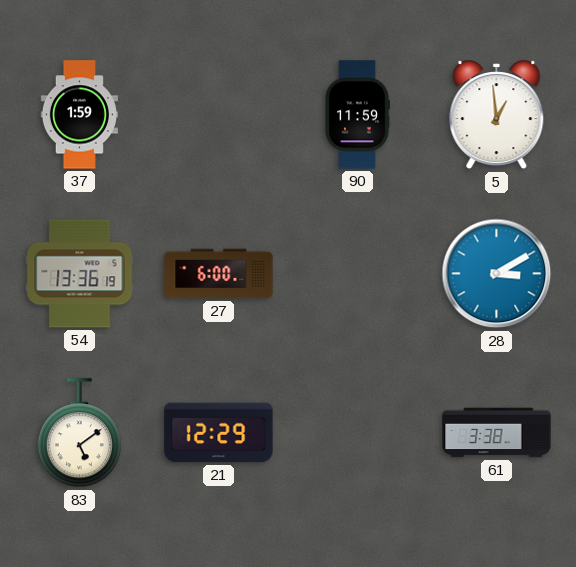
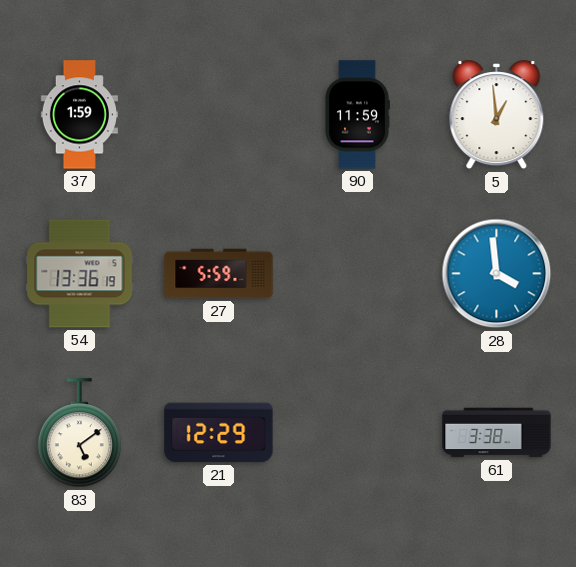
27: 6:00 -> 5:59 (219, 274)
28: 3:10 -> 3:59 (497, 274)
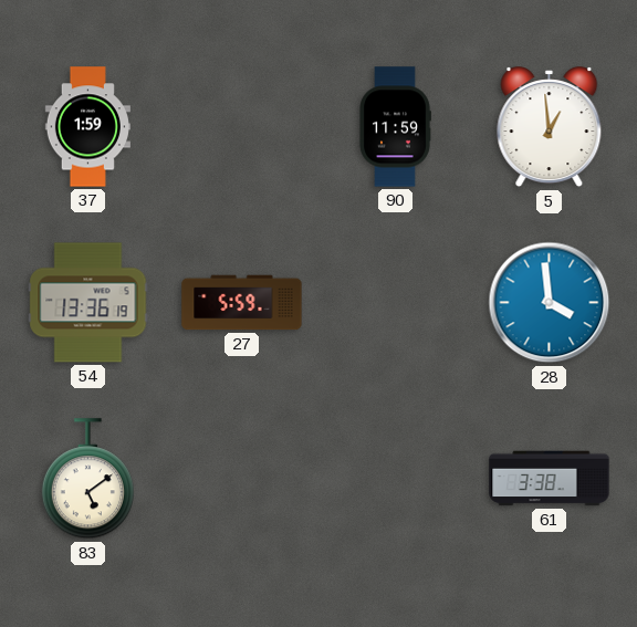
21: 12:29 -> none (219, 433)
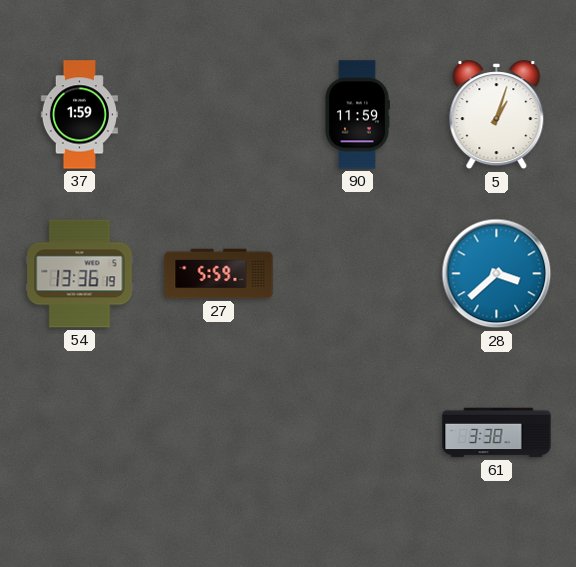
5: 12:59 -> 1:03 (497, 115)
28: 3:59 -> 3:38 (497, 274)
83: 5:09 -> none (87, 479)
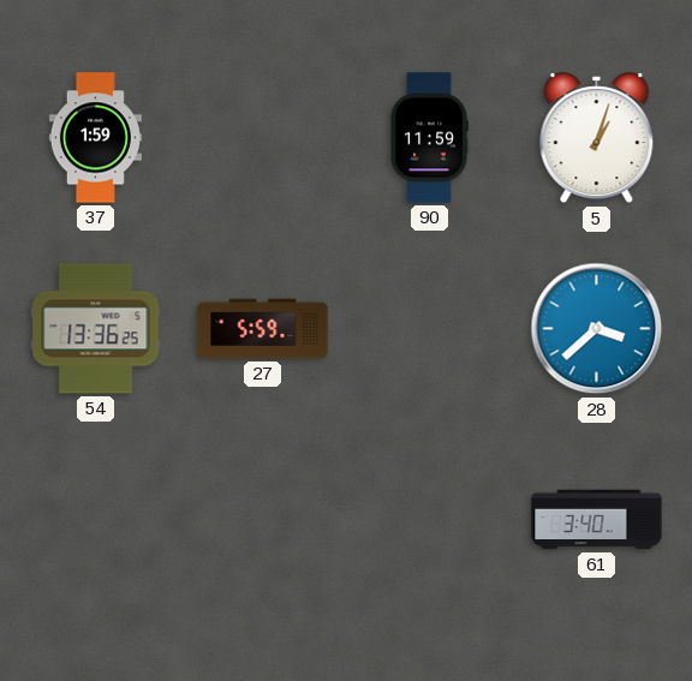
54: 13:36:19 -> 13:36:25 (96, 329)
61: 3:38 -> 3:40 (597, 520)
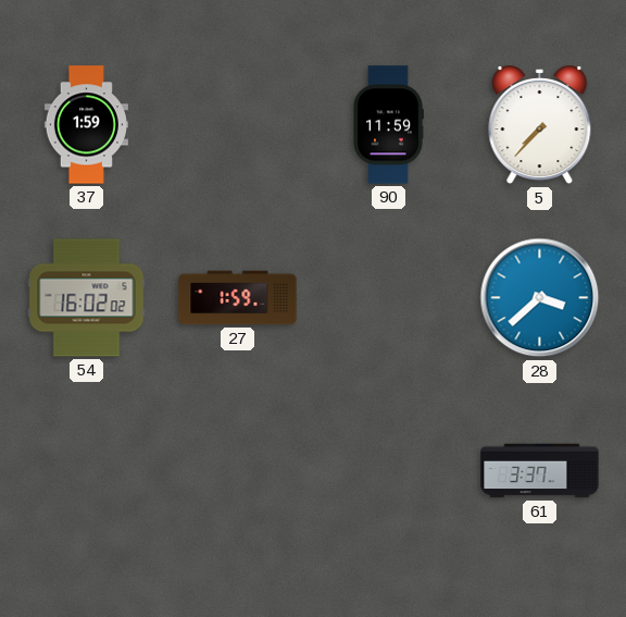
5: 1:03 -> 7:37 (540, 125)
54: 13:36 -> 16:02 (87, 298)
27: 5:59 -> 1:59 (238, 298)
61: 3:40 -> 3:37 (540, 471)
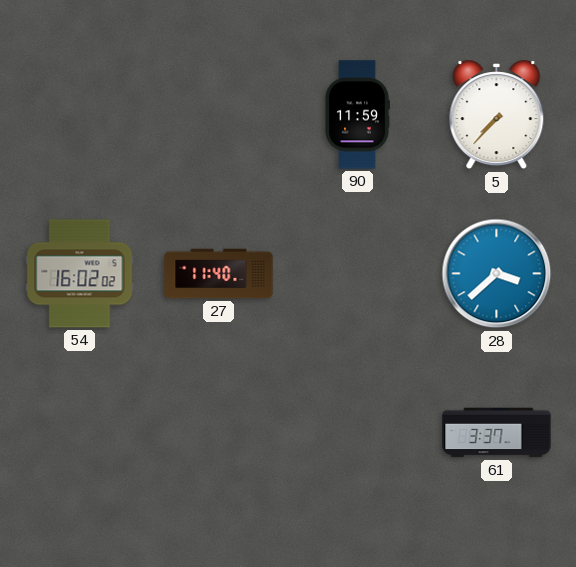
37: 1:59 -> none (86, 125)
27: 1:59 -> 11:40 (219, 274)
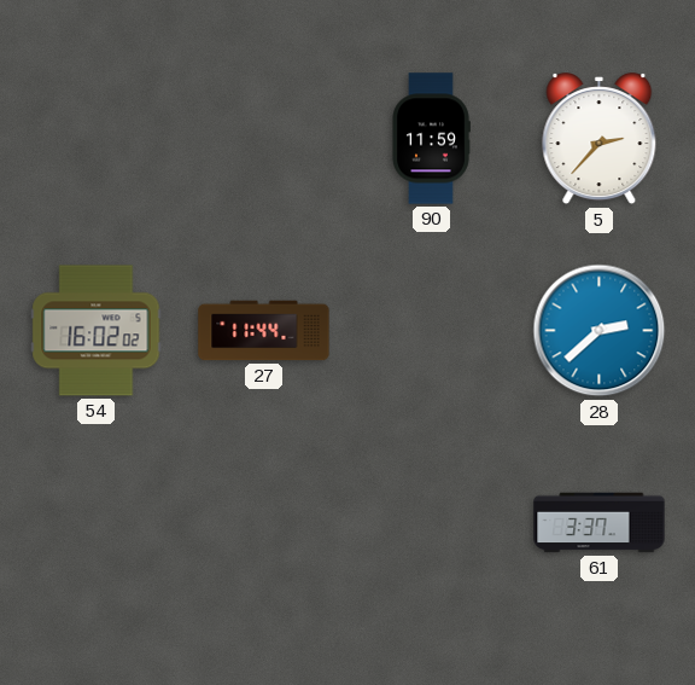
5: 7:37 -> 2:37 (600, 139)
27: 11:40 -> 11:44 (264, 331)
28: 3:38 -> 2:38 (600, 331)
